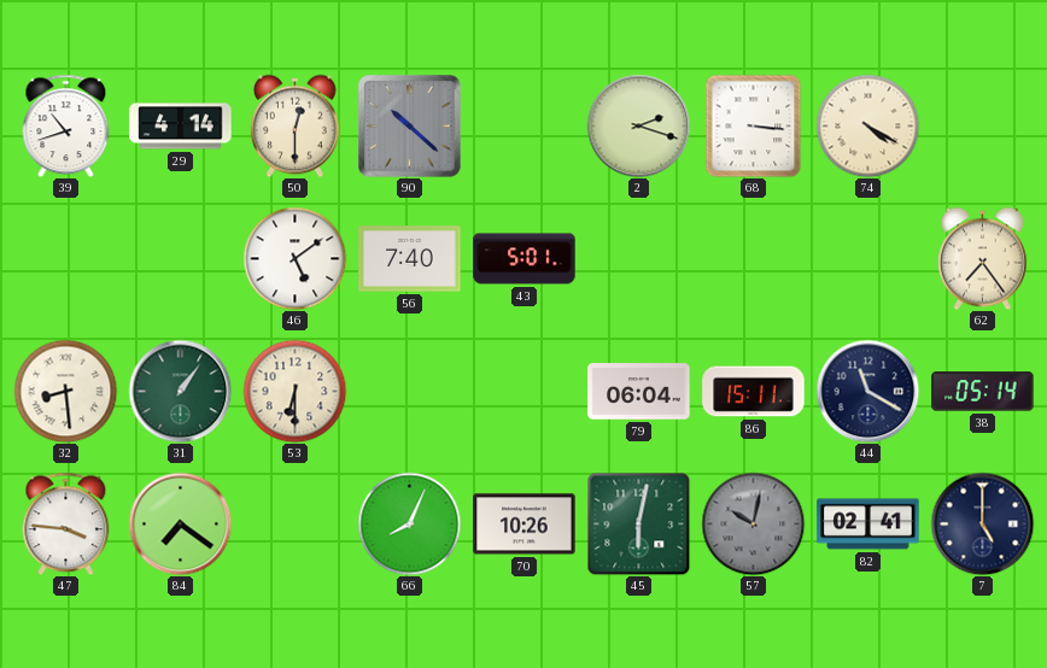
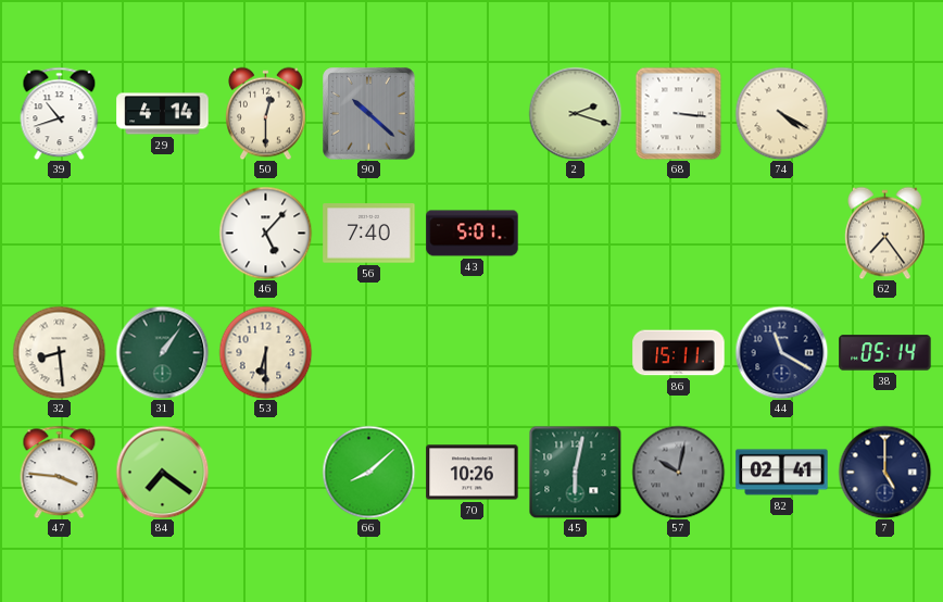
46: 5:09 -> 5:07 (265, 233)
79: 06:04 -> none (639, 392)
66: 8:04 -> 8:08 (368, 472)
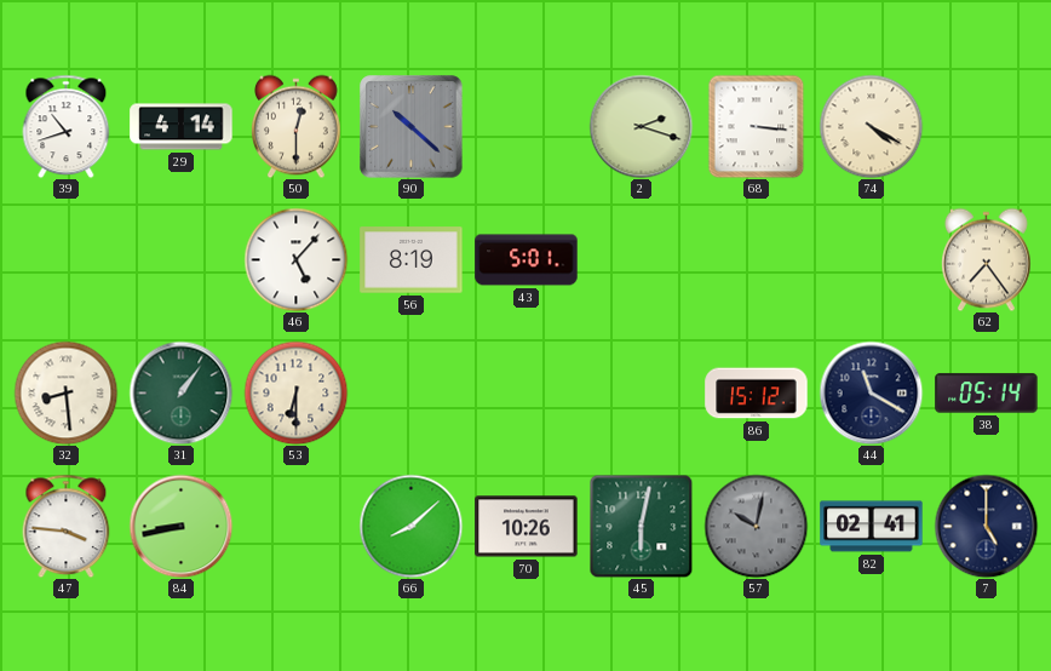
56: 7:40 -> 8:19 (412, 260)
86: 15:11 -> 15:12 (757, 394)
84: 7:21 -> 8:43 (180, 526)
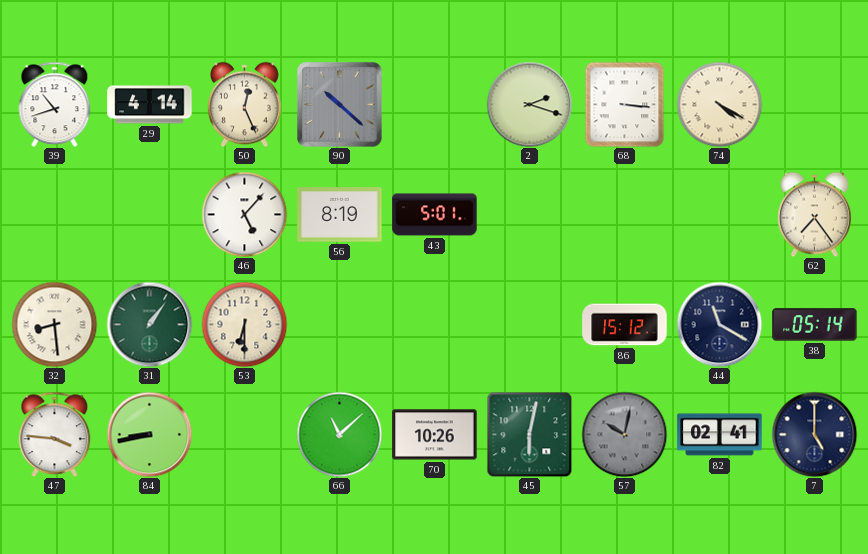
50: 12:30 -> 12:26 (245, 104)
66: 8:08 -> 11:08 (339, 434)
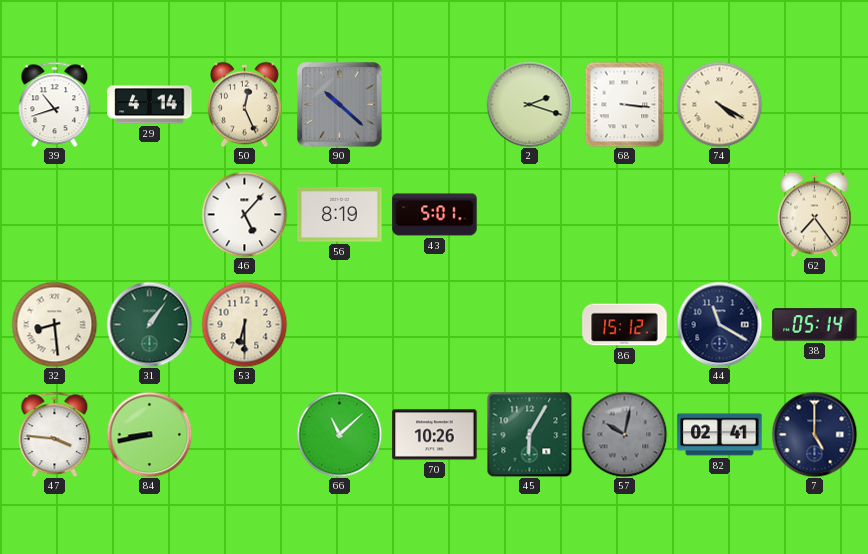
45: 6:02 -> 6:05 (529, 434)
